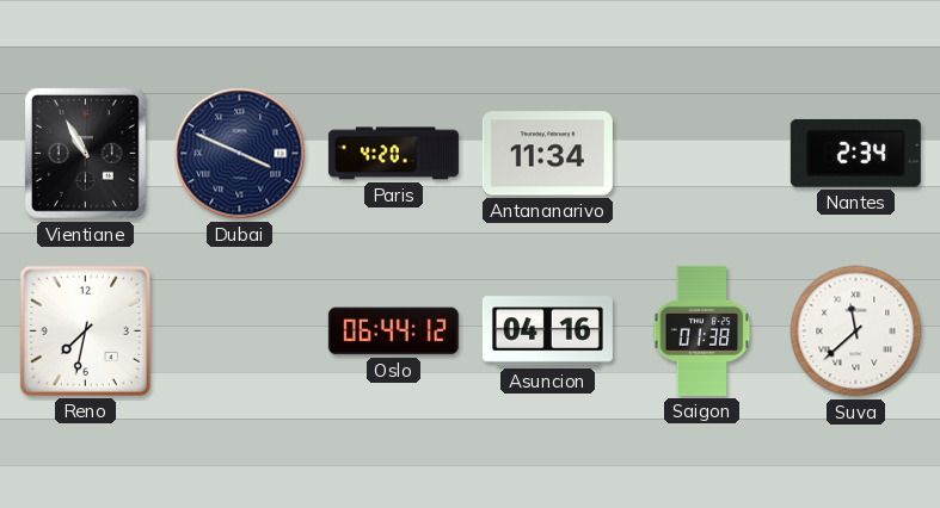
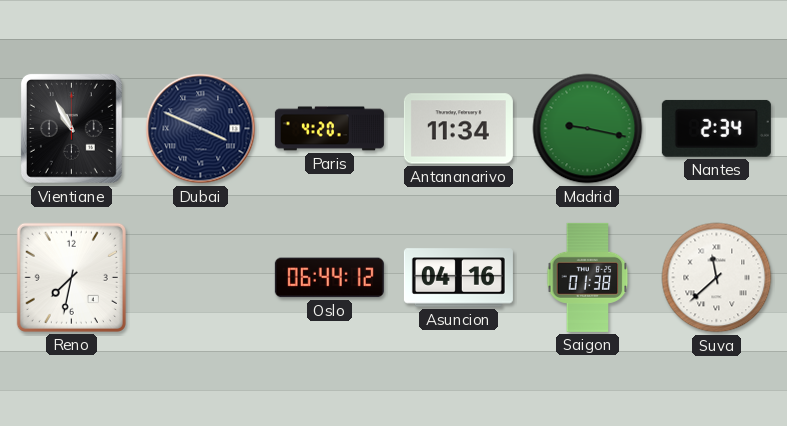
Madrid: none -> 9:17 (588, 129)
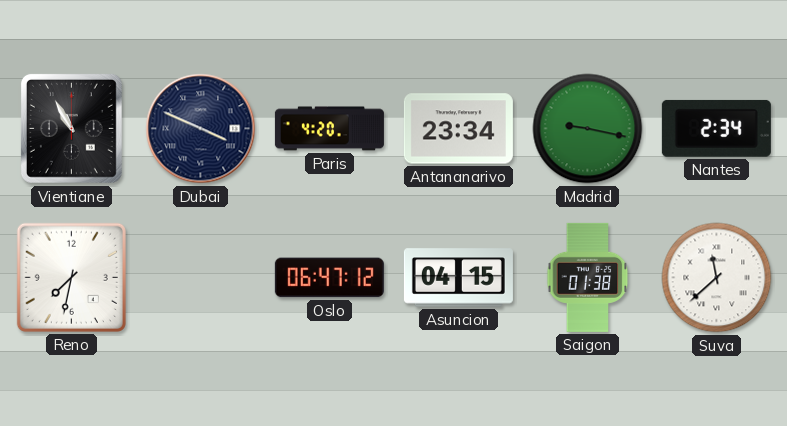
Antananarivo: 11:34 -> 23:34 (458, 129)
Oslo: 06:44 -> 06:47 (329, 278)
Asuncion: 04:16 -> 04:15 (458, 278)
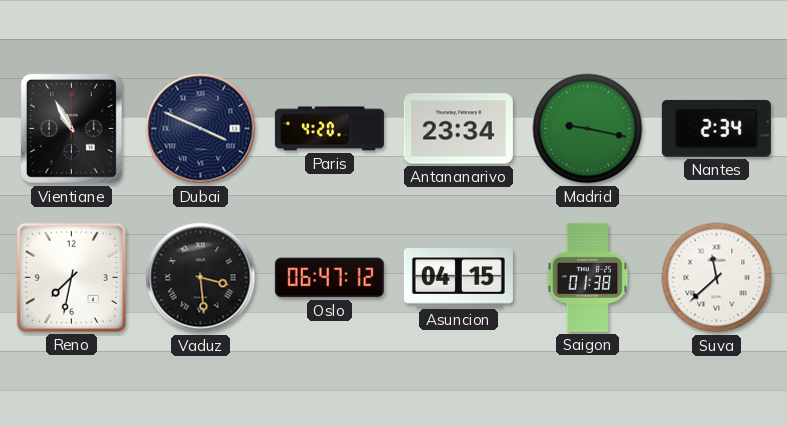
Vaduz: none -> 3:29 (201, 278)
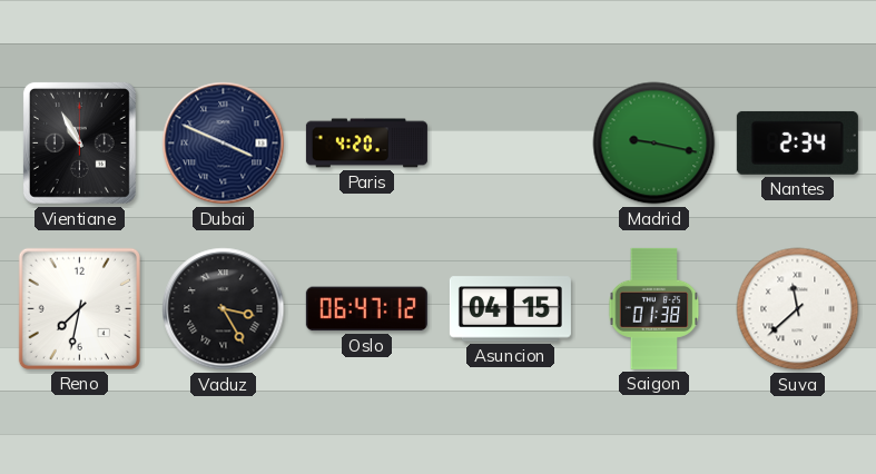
Antananarivo: 23:34 -> none (458, 129)
Vaduz: 3:29 -> 3:25 (224, 309)
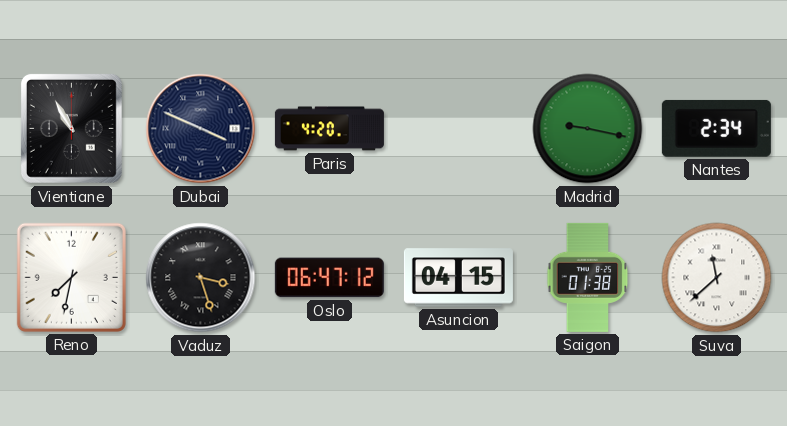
Vaduz: 3:25 -> 3:27 (201, 278)
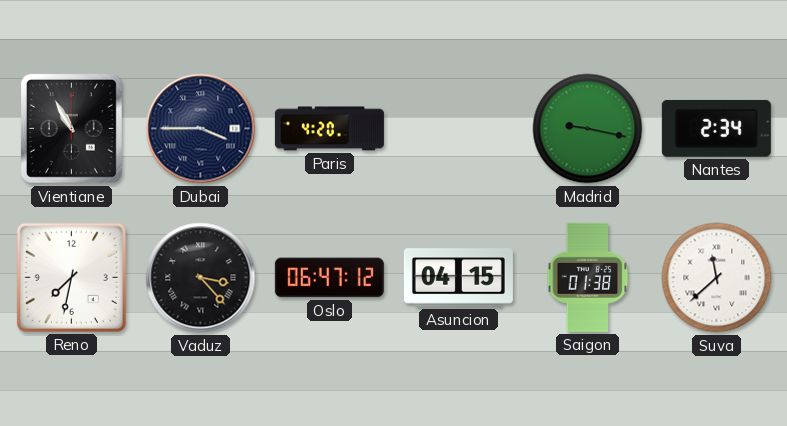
Dubai: 3:49 -> 3:45 (201, 129)
Vaduz: 3:27 -> 3:23 (201, 278)
